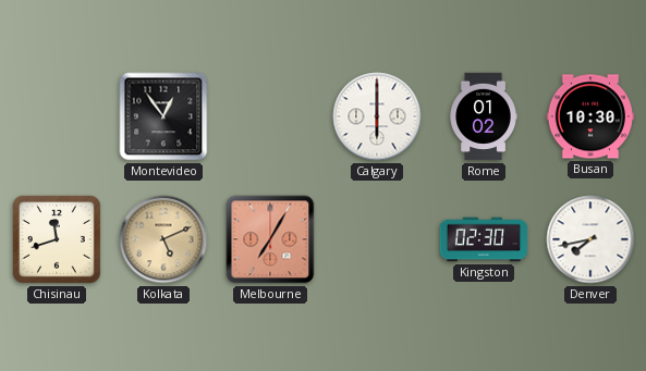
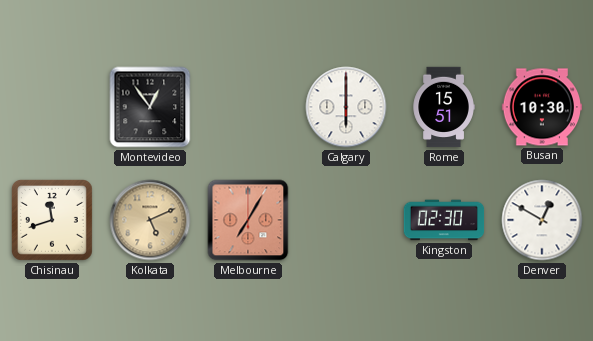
Rome: 01:02 -> 15:51 (444, 107)
Denver: 7:43 -> 12:50 (542, 220)
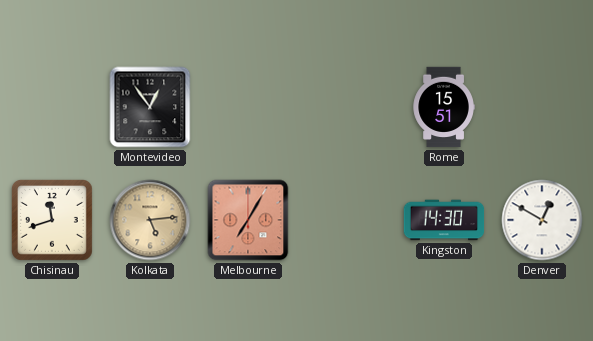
Calgary: 6:00 -> none (346, 107)
Busan: 10:30 -> none (541, 107)
Kolkata: 5:11 -> 5:14 (150, 220)
Kingston: 02:30 -> 14:30 (444, 220)
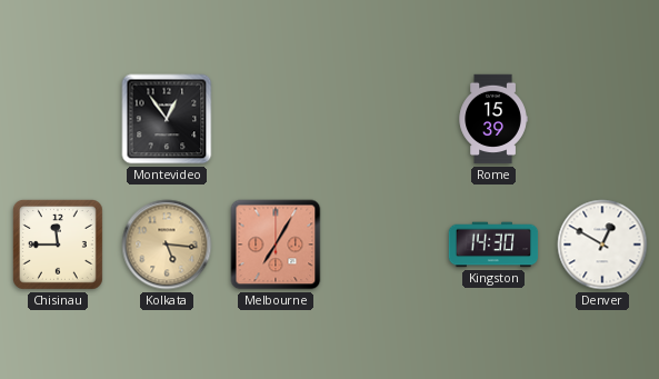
Rome: 15:51 -> 15:39 (493, 119)
Chisinau: 11:42 -> 11:45 (58, 245)
Kolkata: 5:14 -> 5:16 (167, 245)
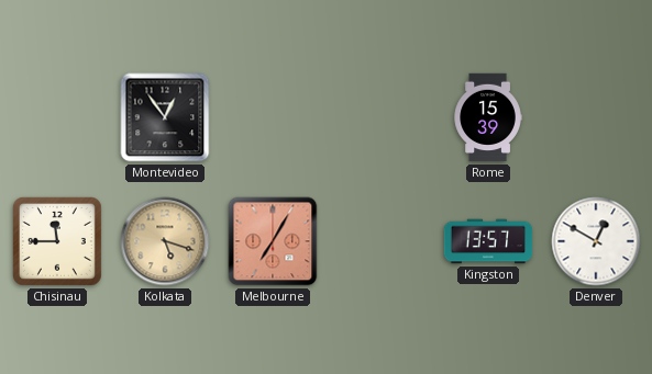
Kolkata: 5:16 -> 5:18 (165, 241)
Kingston: 14:30 -> 13:57 (488, 241)
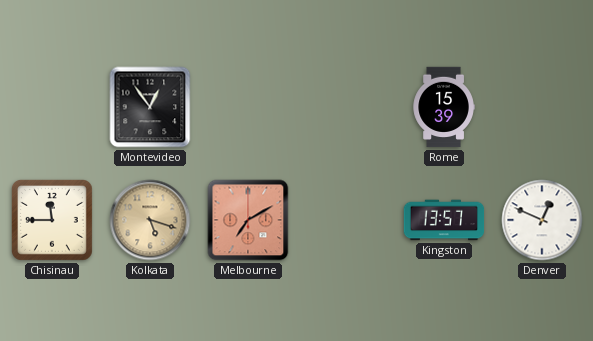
Melbourne: 7:05 -> 7:10 (248, 220)
Denver: 12:50 -> 12:49 (542, 220)
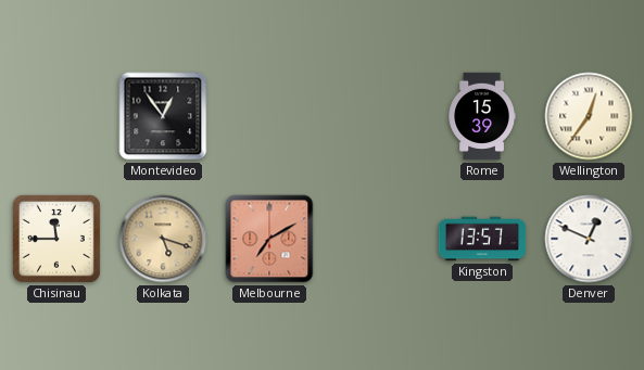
Wellington: none -> 12:36 (589, 116)
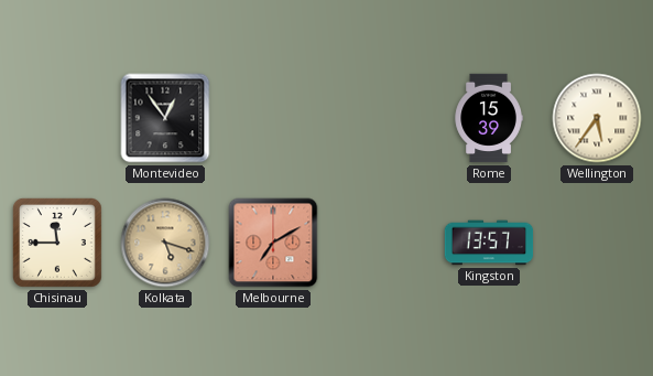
Wellington: 12:36 -> 5:36 (597, 118)
Denver: 12:49 -> none (589, 239)
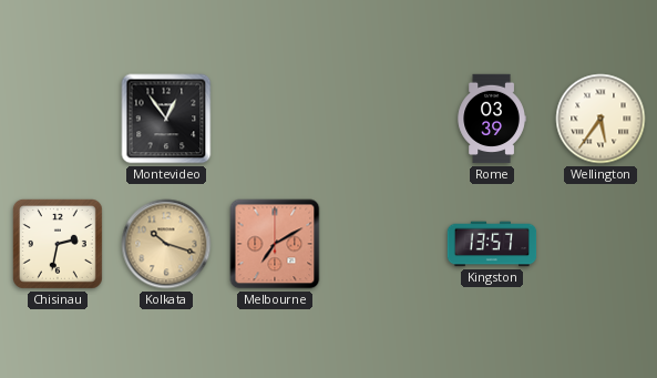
Rome: 15:39 -> 03:39 (492, 119)
Chisinau: 11:45 -> 2:32 (58, 244)
Kolkata: 5:18 -> 10:18 (166, 244)
